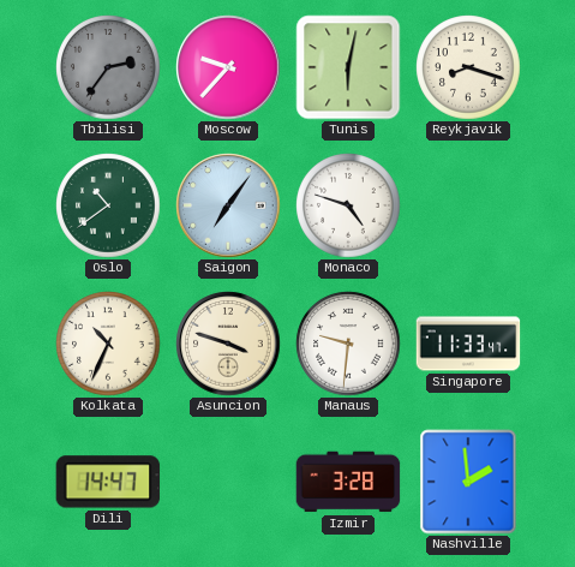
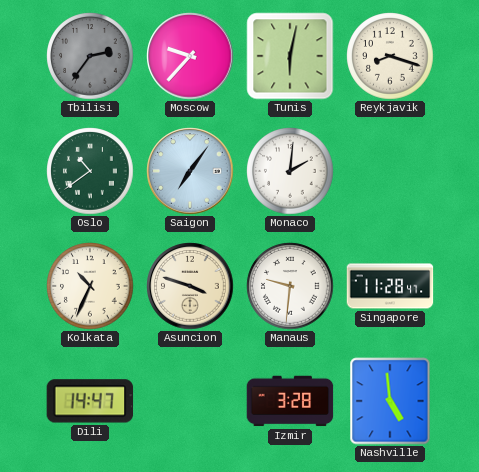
Monaco: 4:48 -> 2:01 (290, 171)
Singapore: 11:33 -> 11:28 (390, 286)
Nashville: 1:59 -> 4:59 (390, 401)
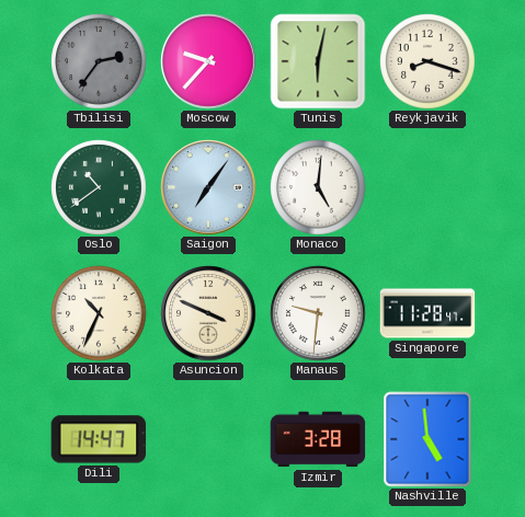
Monaco: 2:01 -> 5:01 (318, 187)
Asuncion: 3:48 -> 3:49 (208, 313)
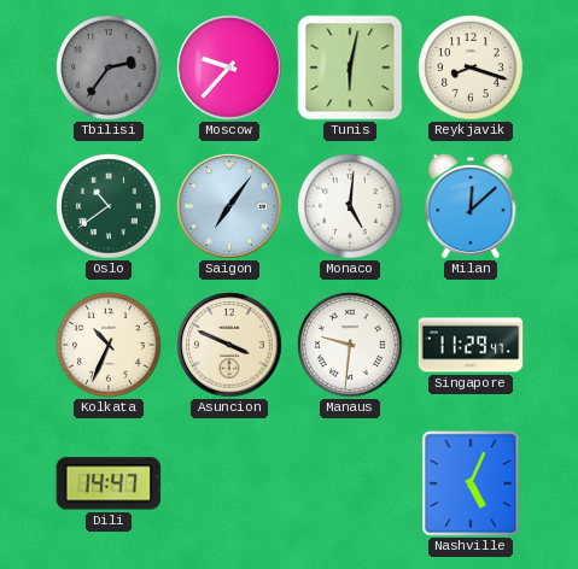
Milan: none -> 12:08 (471, 205)
Singapore: 11:28 -> 11:29 (471, 345)
Izmir: 3:28 -> none (318, 439)
Nashville: 4:59 -> 5:04 (471, 483)
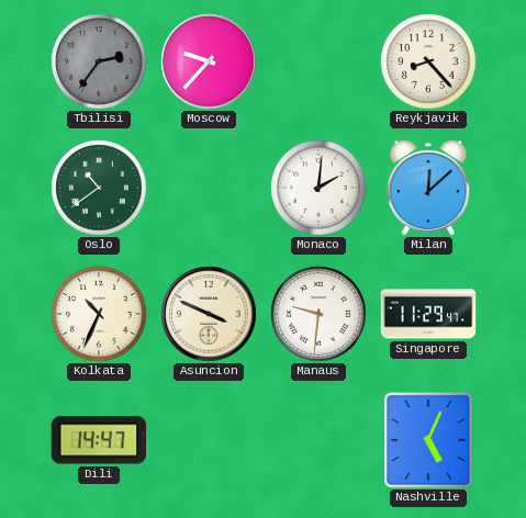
Tunis: 6:02 -> none (350, 68)
Reykjavik: 8:18 -> 8:23 (428, 61)
Saigon: 7:06 -> none (229, 206)
Monaco: 5:01 -> 2:01 (318, 188)
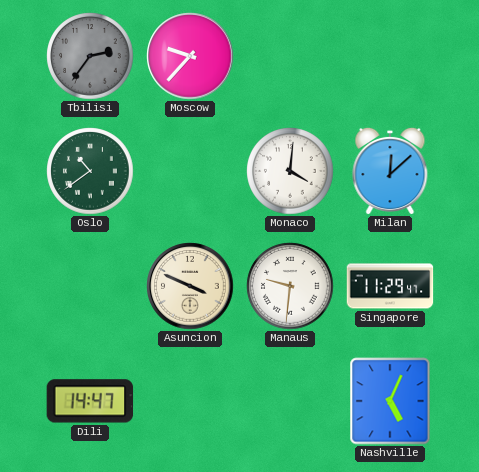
Reykjavik: 8:23 -> none (428, 61)
Monaco: 2:01 -> 4:01 (290, 171)
Kolkata: 10:34 -> none (99, 314)
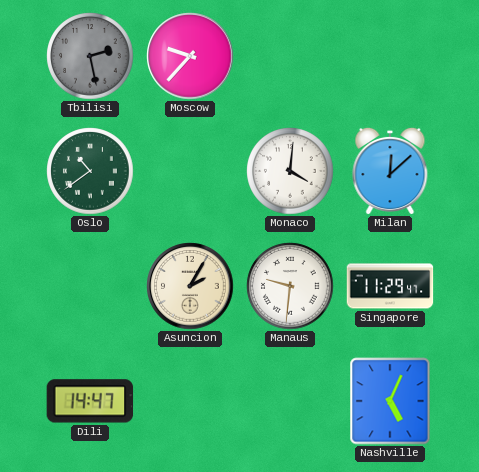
Tbilisi: 2:36 -> 2:28 (90, 56)
Asuncion: 3:49 -> 2:05 (190, 286)
